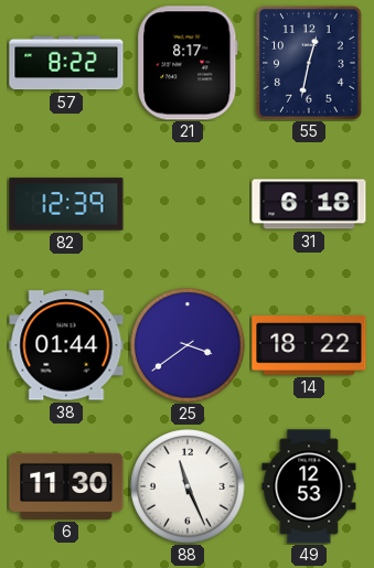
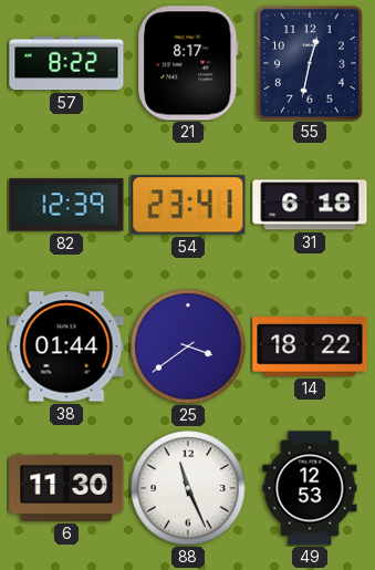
54: none -> 23:41 (188, 205)
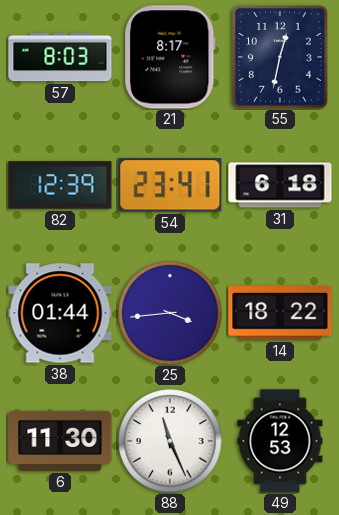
57: 8:22 -> 8:03 (60, 57)
25: 3:39 -> 3:44 (170, 313)
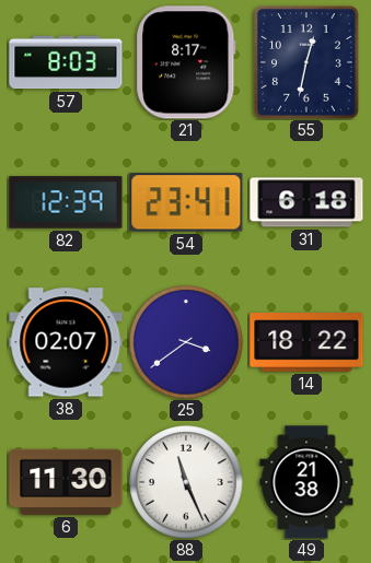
38: 01:44 -> 02:07 (66, 342)
25: 3:44 -> 3:39 (186, 342)
49: 12:53 -> 21:38 (306, 482)
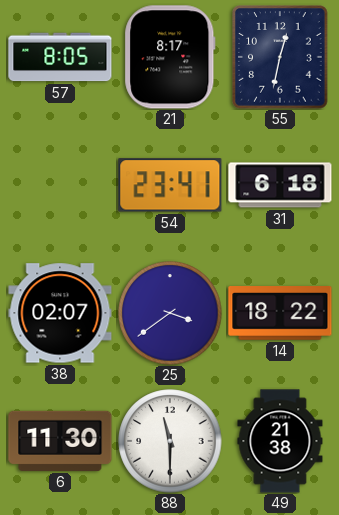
57: 8:03 -> 8:05 (60, 57)
82: 12:39 -> none (66, 202)
88: 11:26 -> 11:30 (170, 441)
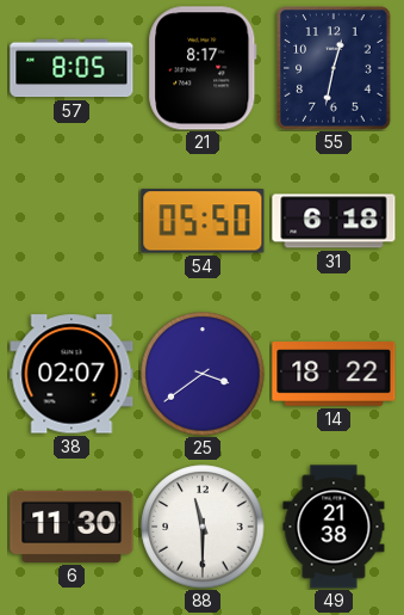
54: 23:41 -> 05:50 (203, 221)
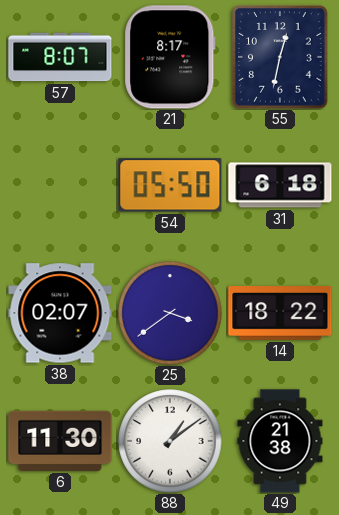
57: 8:05 -> 8:07 (60, 57)
88: 11:30 -> 1:09 (170, 441)
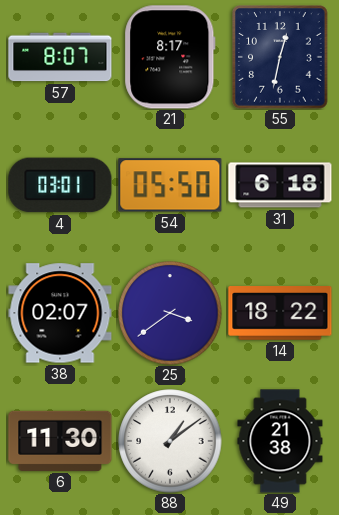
4: none -> 03:01 (60, 185)
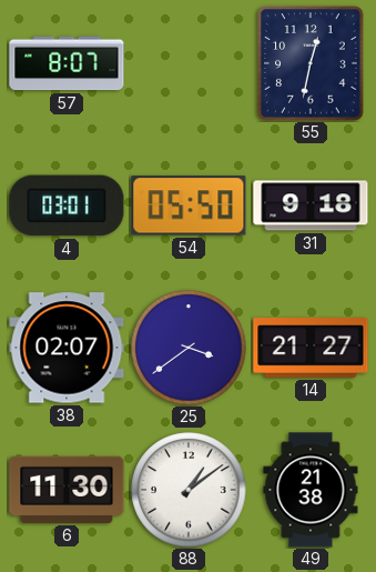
21: 8:17 -> none (170, 57)
31: 6:18 -> 9:18 (311, 205)
14: 18:22 -> 21:27 (311, 348)
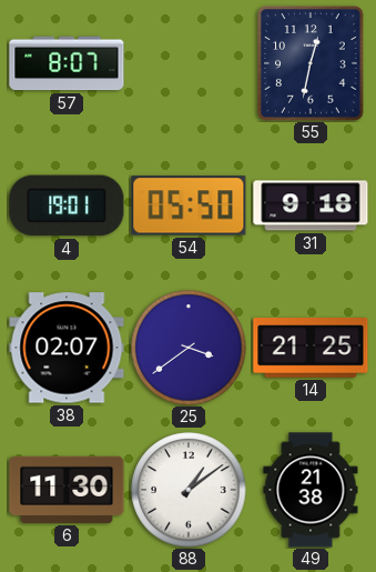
4: 03:01 -> 19:01 (67, 205)
14: 21:27 -> 21:25 (311, 348)
